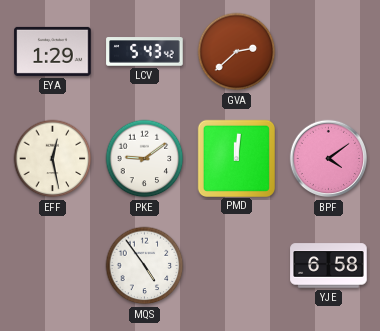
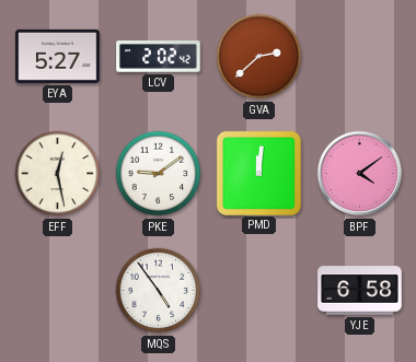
EYA: 1:29 -> 5:27 (58, 56)
LCV: 5:43 -> 2:02 (159, 57)
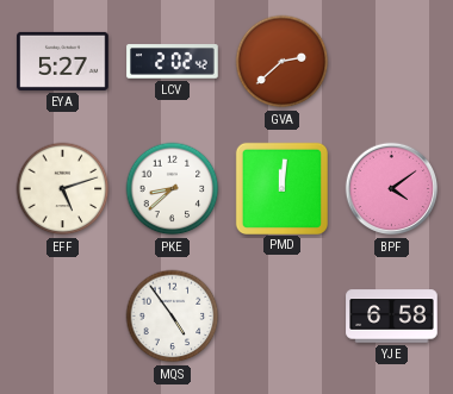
EFF: 12:28 -> 5:12 (63, 189)
PKE: 9:09 -> 8:38 (173, 189)
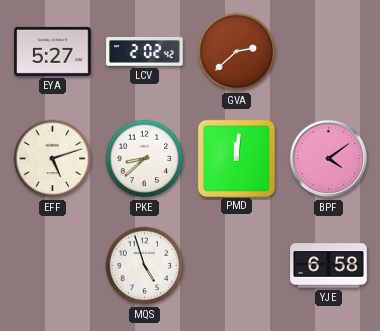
MQS: 4:54 -> 4:57 (145, 266)
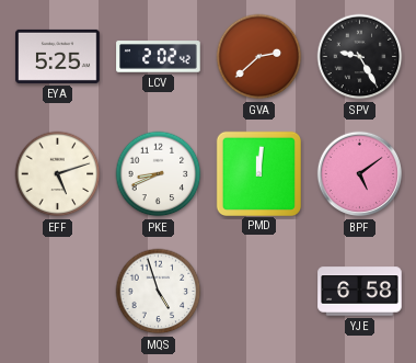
EYA: 5:27 -> 5:25 (58, 56)
SPV: none -> 9:25 (360, 57)
PKE: 8:38 -> 8:41 (159, 174)
BPF: 4:09 -> 5:09 (360, 174)
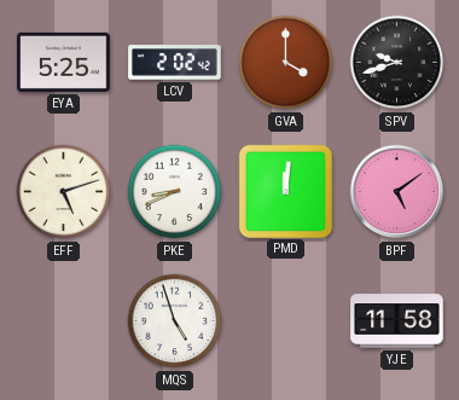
GVA: 2:38 -> 4:00 (286, 63)
SPV: 9:25 -> 9:42 (397, 63)
YJE: 6:58 -> 11:58 (397, 321)
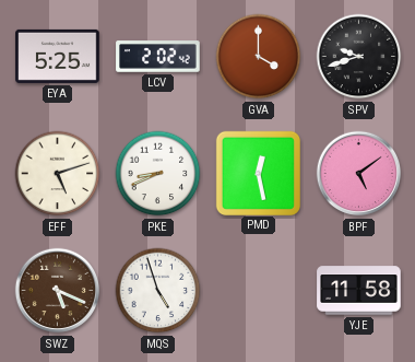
PMD: 12:01 -> 12:28 (258, 173)
SWZ: none -> 5:19 (58, 291)
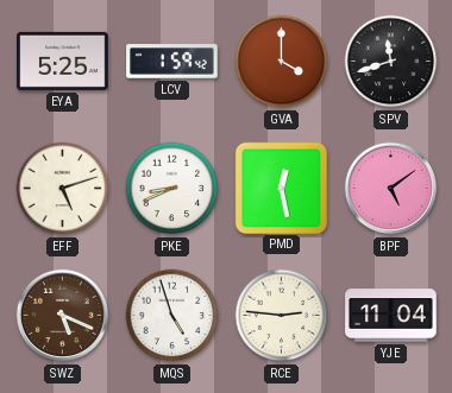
LCV: 2:02 -> 1:59 (172, 62)
SPV: 9:42 -> 11:42 (391, 62)
RCE: none -> 2:46 (282, 316)
YJE: 11:58 -> 11:04 (391, 316)
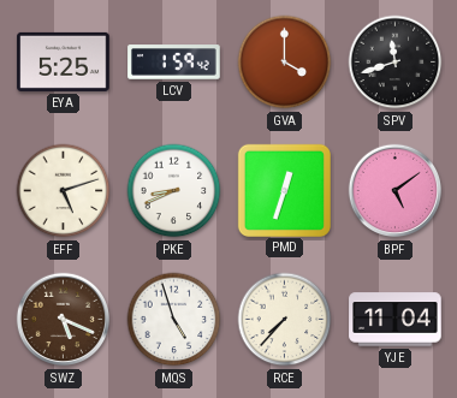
PMD: 12:28 -> 12:33 (284, 190)
RCE: 2:46 -> 7:37 (285, 320)
